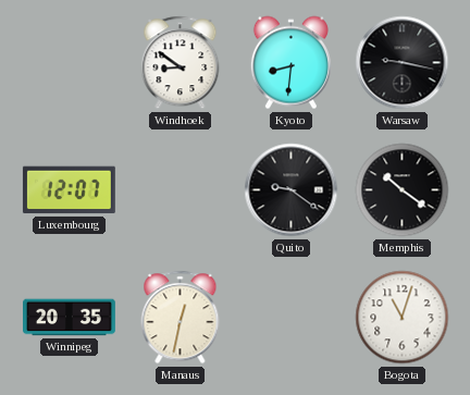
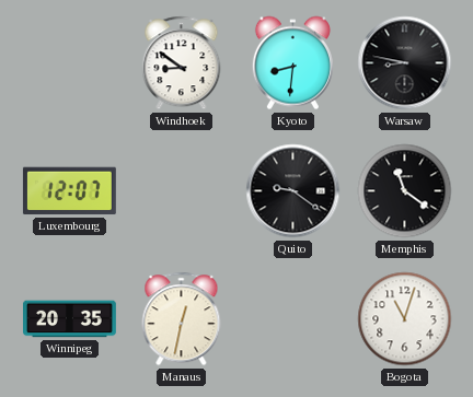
Warsaw: 9:17 -> 8:47 (405, 63)
Memphis: 10:21 -> 11:21 (405, 191)
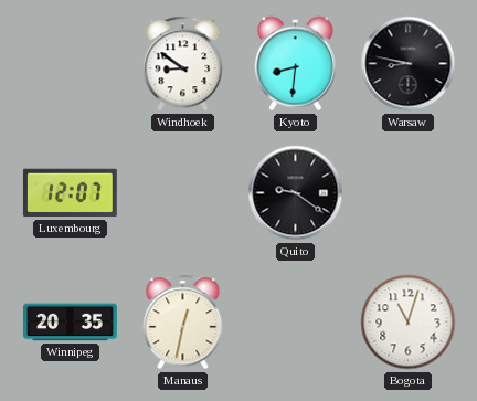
Memphis: 11:21 -> none (405, 191)
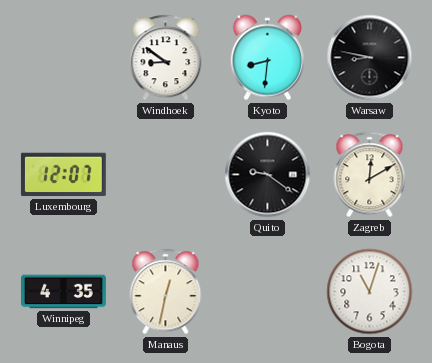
Zagreb: none -> 12:10 (370, 175)
Winnipeg: 20:35 -> 4:35 (64, 292)
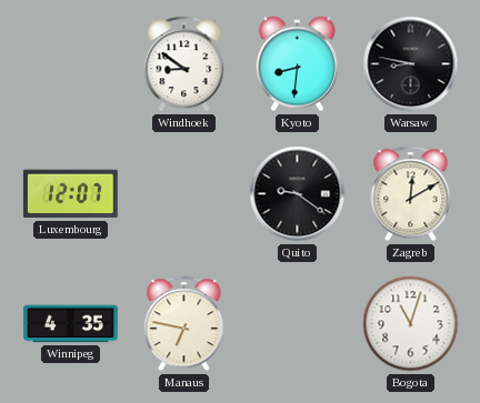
Manaus: 12:32 -> 6:47 (184, 324)
